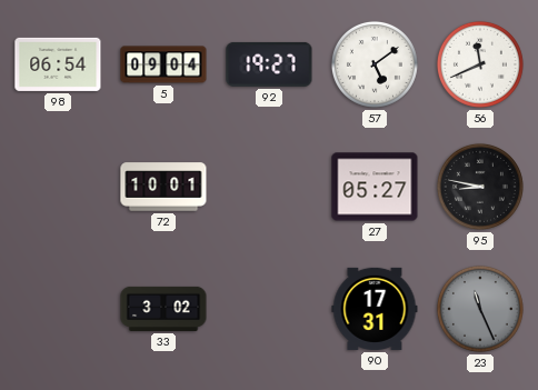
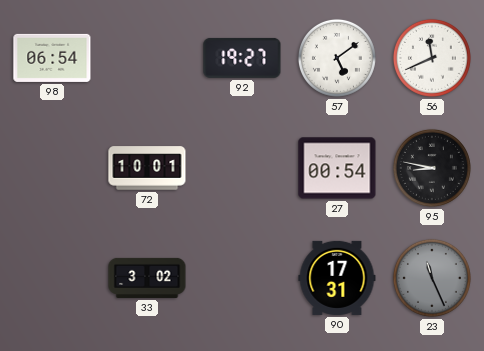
5: 09:04 -> none (163, 64)
27: 05:27 -> 00:54 (337, 168)
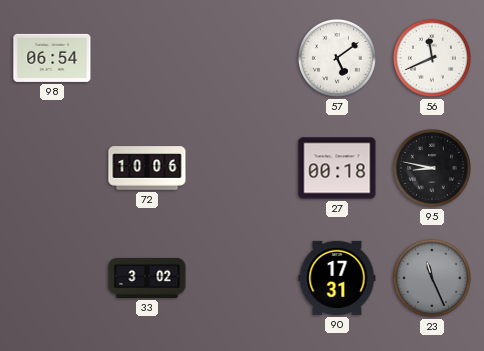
92: 19:27 -> none (242, 58)
72: 10:01 -> 10:06 (147, 168)
27: 00:54 -> 00:18 (337, 168)
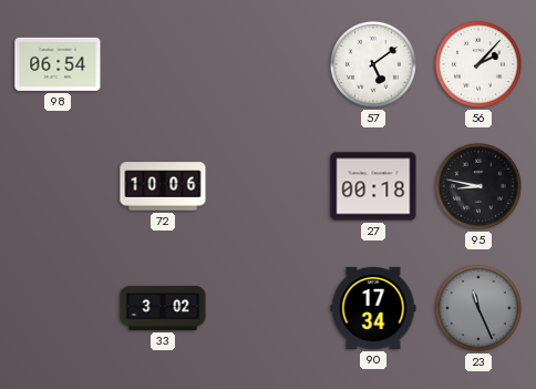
56: 11:41 -> 2:07 (478, 64)
90: 17:31 -> 17:34 (373, 308)
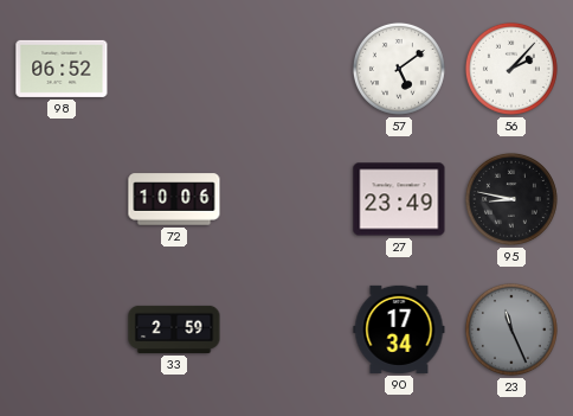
98: 06:54 -> 06:52 (62, 69)
27: 00:18 -> 23:49 (399, 199)
33: 3:02 -> 2:59 (174, 329)
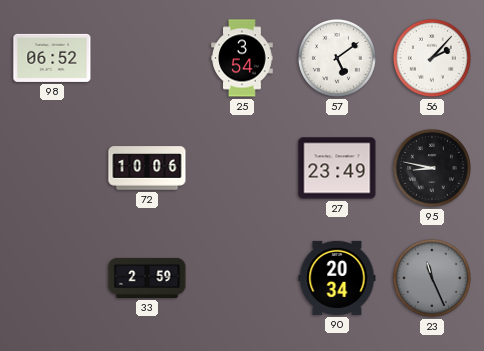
25: none -> 3:54 (242, 58)
90: 17:34 -> 20:34 (337, 278)
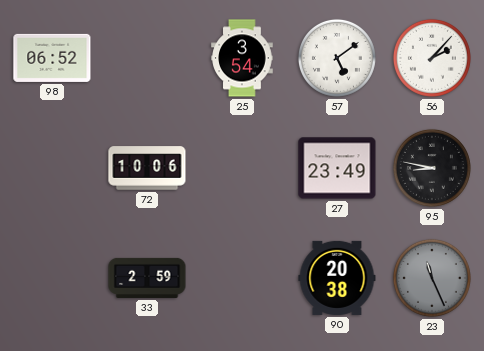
90: 20:34 -> 20:38 (337, 278)
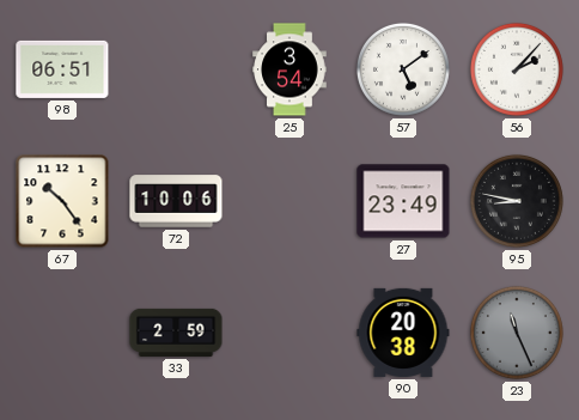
98: 06:52 -> 06:51 (62, 69)
67: none -> 10:24 (62, 201)
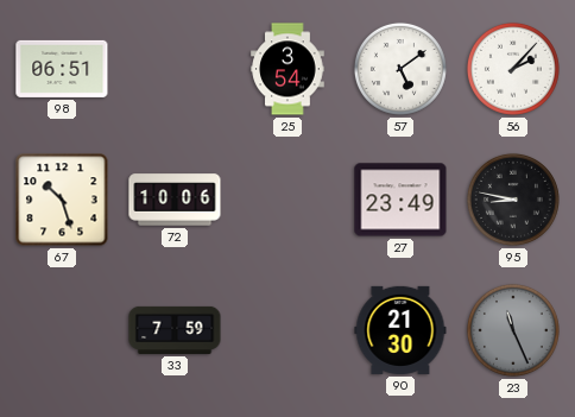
67: 10:24 -> 10:27 (62, 200)
33: 2:59 -> 7:59 (175, 330)
90: 20:38 -> 21:30 (400, 330)
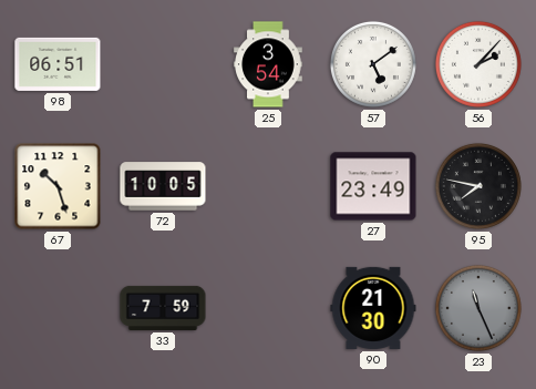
72: 10:06 -> 10:05 (163, 186)
95: 8:47 -> 7:47 (478, 186)
